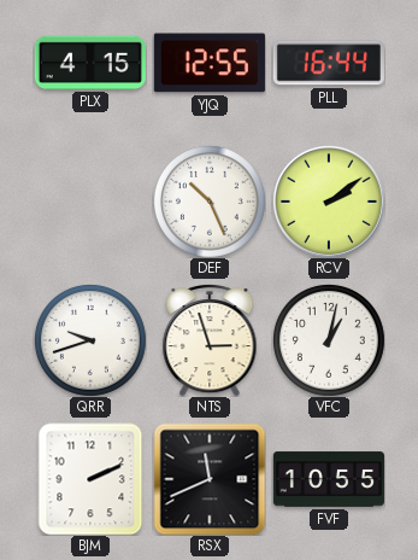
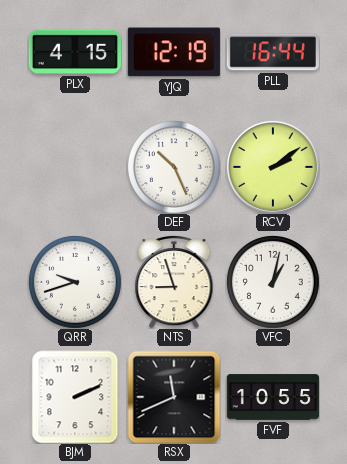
YJQ: 12:55 -> 12:19 (174, 52)
NTS: 2:57 -> 8:57 (174, 282)
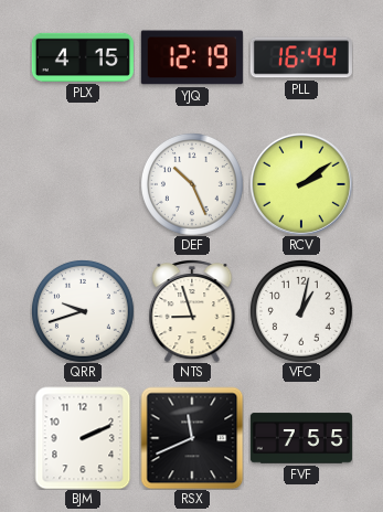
FVF: 10:55 -> 7:55 (301, 438)
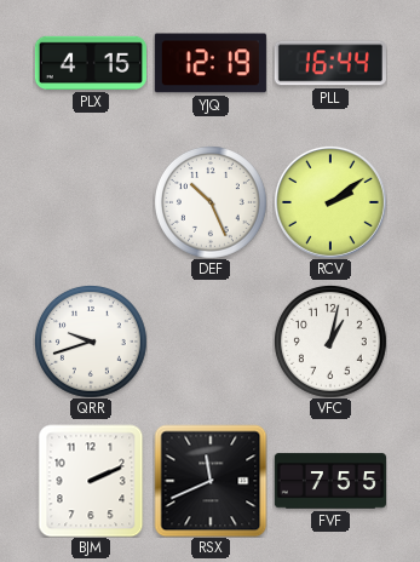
NTS: 8:57 -> none (192, 311)
